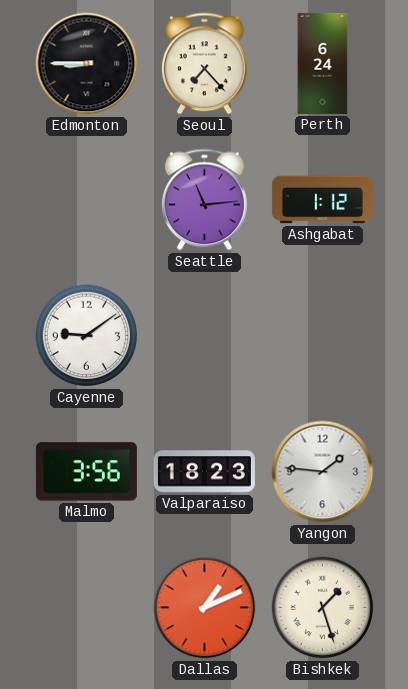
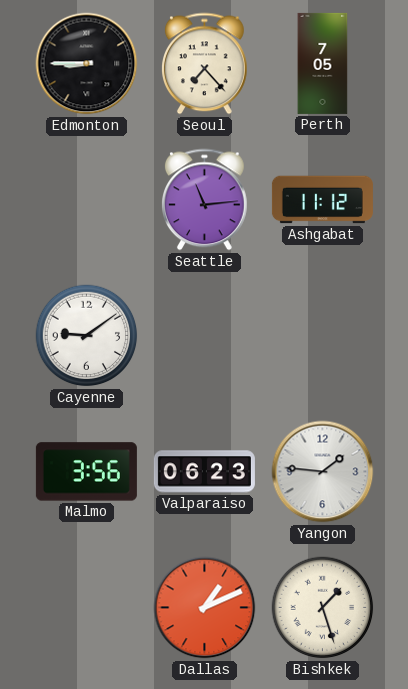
Perth: 6:24 -> 7:05 (323, 63)
Ashgabat: 1:12 -> 11:12 (322, 200)
Valparaiso: 18:23 -> 06:23 (204, 472)
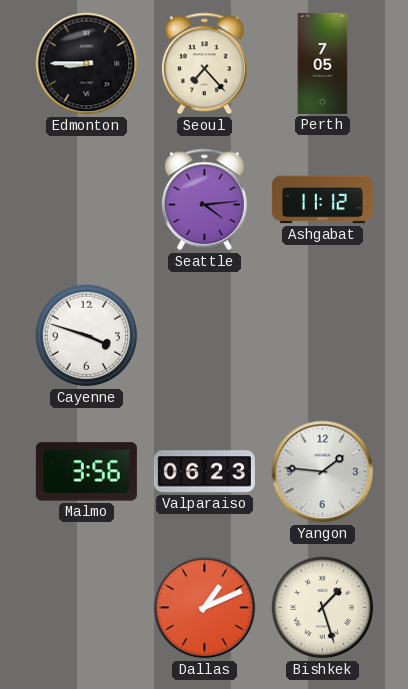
Seattle: 11:14 -> 4:14 (205, 200)
Cayenne: 9:09 -> 3:48 (87, 336)
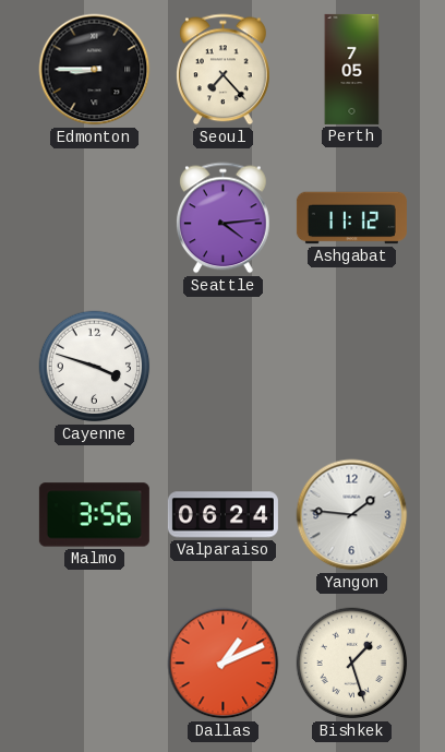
Valparaiso: 06:23 -> 06:24 (222, 515)
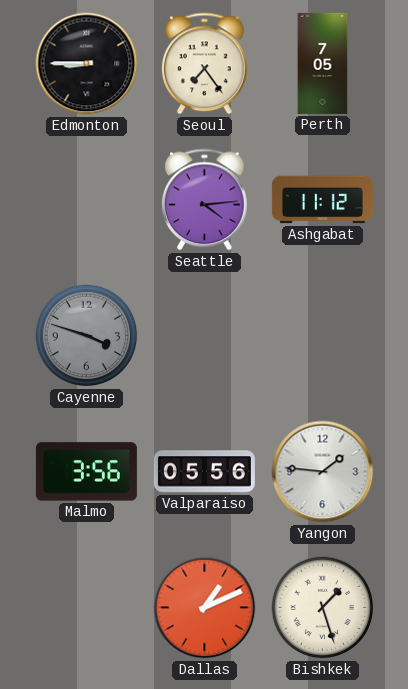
Seoul: 7:23 -> 7:24 (205, 64)
Cayenne dial: white -> grey (87, 336)
Valparaiso: 06:24 -> 05:56 (204, 472)
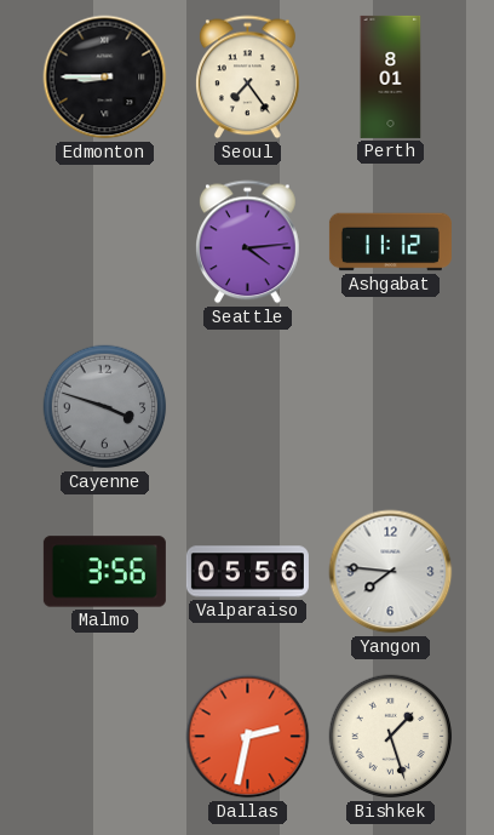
Perth: 7:05 -> 8:01 (391, 76)
Yangon: 1:46 -> 7:46 (391, 572)
Dallas: 1:11 -> 2:32 (248, 737)
